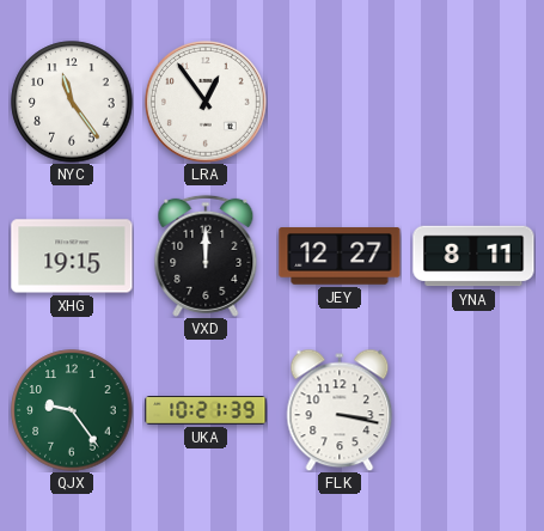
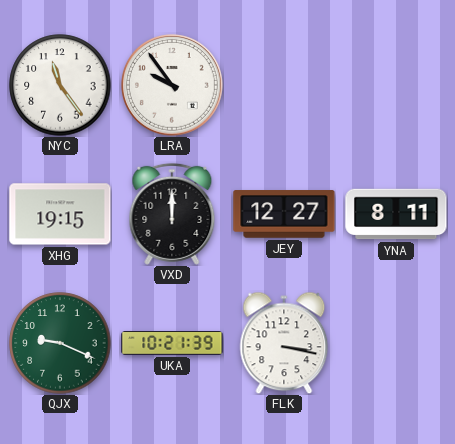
LRA: 12:54 -> 9:54 (172, 85)
QJX: 9:24 -> 9:19 (60, 343)
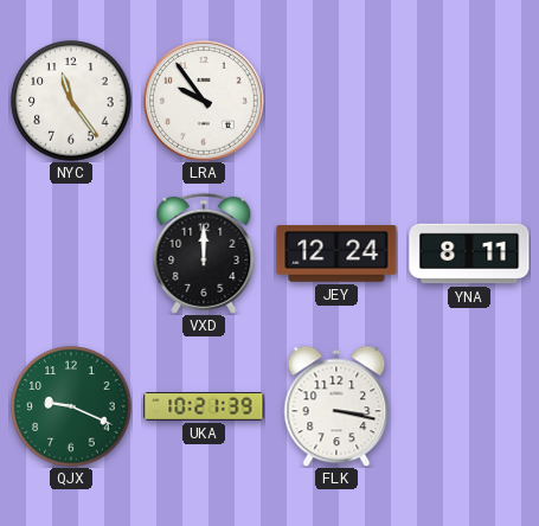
XHG: 19:15 -> none (60, 214)
JEY: 12:27 -> 12:24 (336, 254)
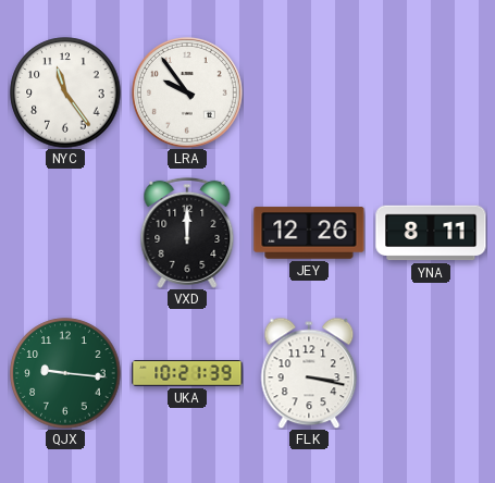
JEY: 12:24 -> 12:26 (309, 233)
QJX: 9:19 -> 9:16 (65, 373)
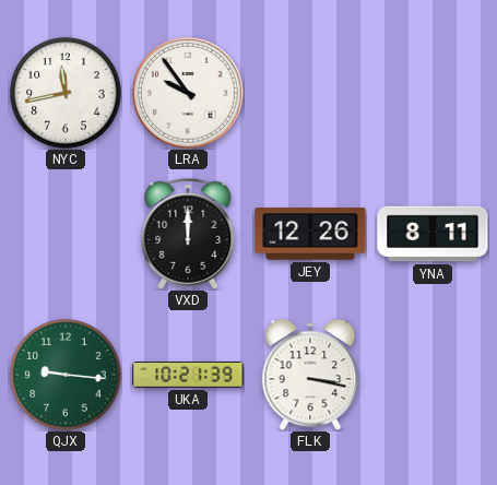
NYC: 11:24 -> 11:43 (66, 93)
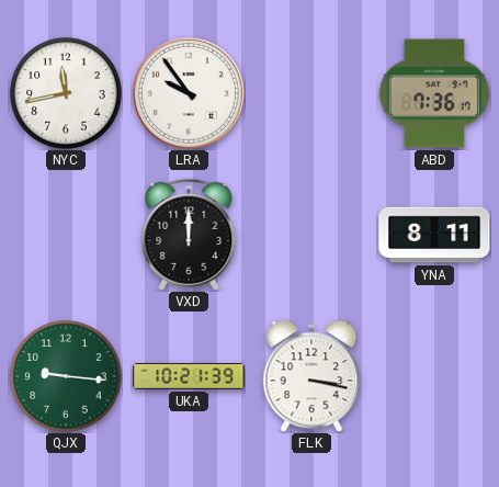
ABD: none -> 7:36 (434, 93)
JEY: 12:26 -> none (310, 234)
